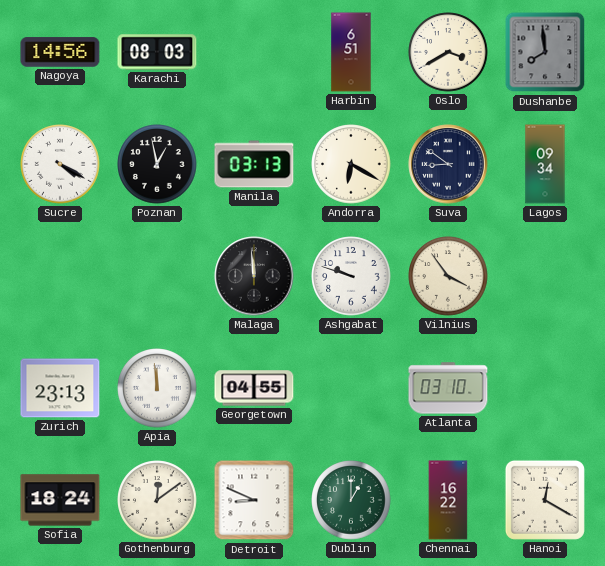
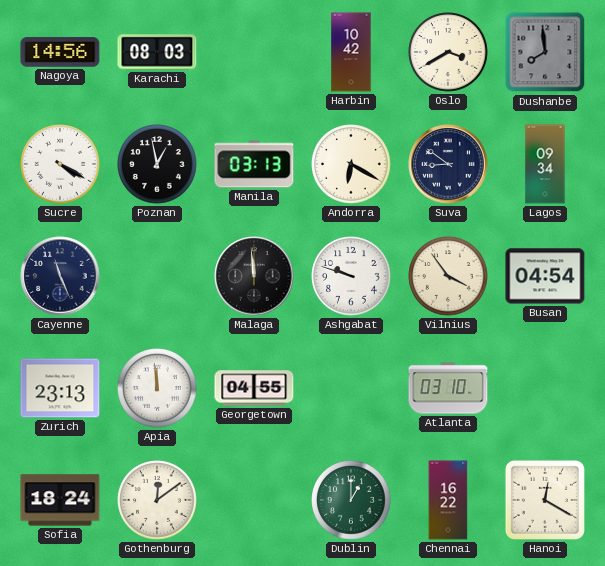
Harbin: 6:51 -> 10:42 (351, 52)
Cayenne: none -> 11:26 (60, 276)
Busan: none -> 04:54 (545, 276)
Detroit: 8:49 -> none (254, 500)
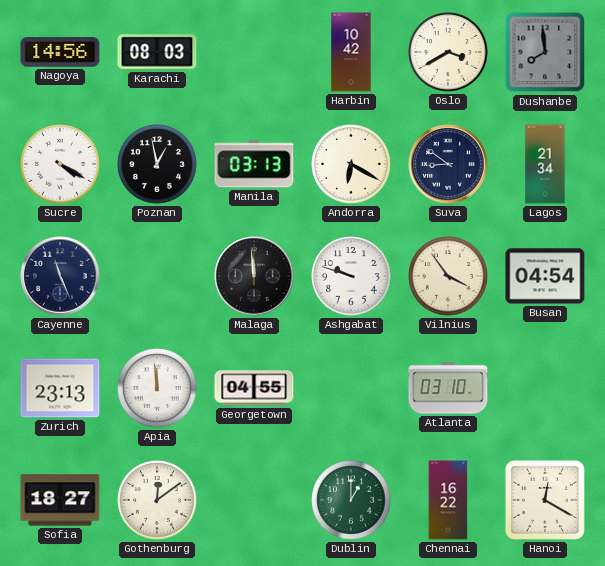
Lagos: 09:34 -> 21:34 (545, 164)
Sofia: 18:24 -> 18:27 (60, 500)
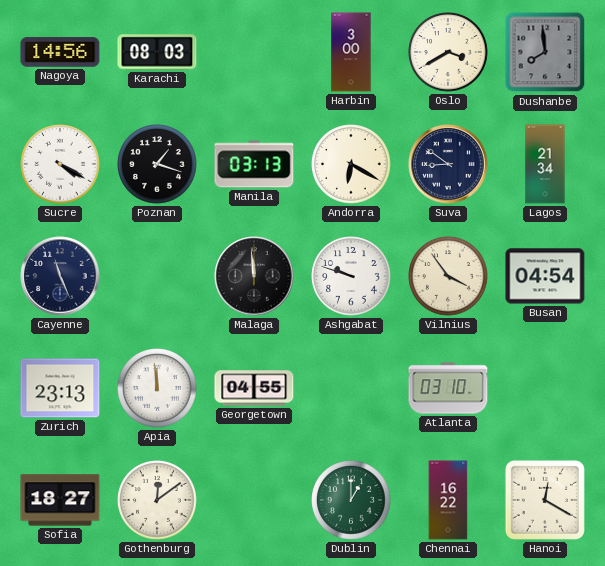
Harbin: 10:42 -> 3:00 (351, 52)
Poznan: 12:58 -> 1:18 (157, 164)
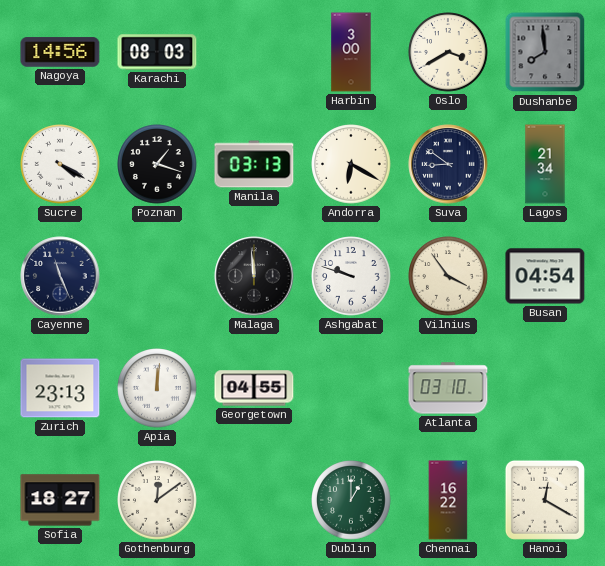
Apia: 11:59 -> 12:01 (157, 388)
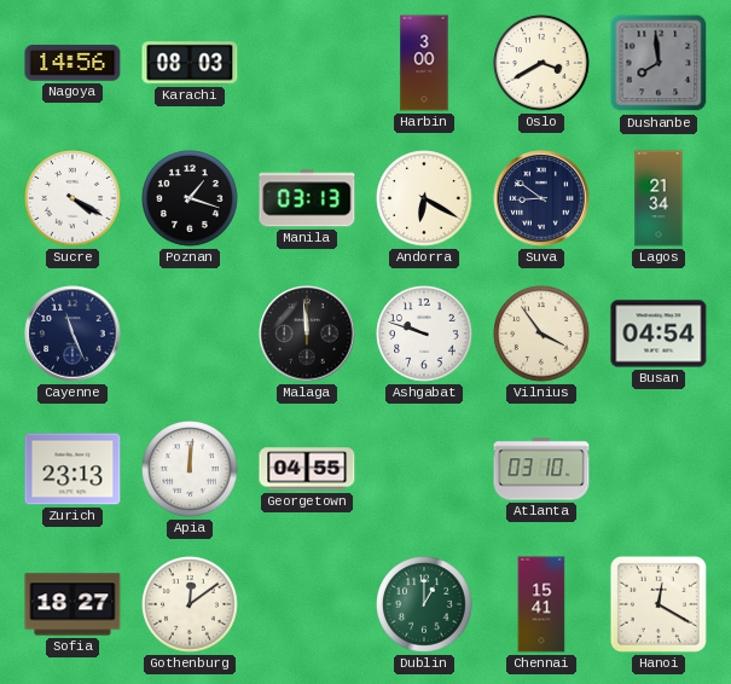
Chennai: 16:22 -> 15:41 (541, 604)
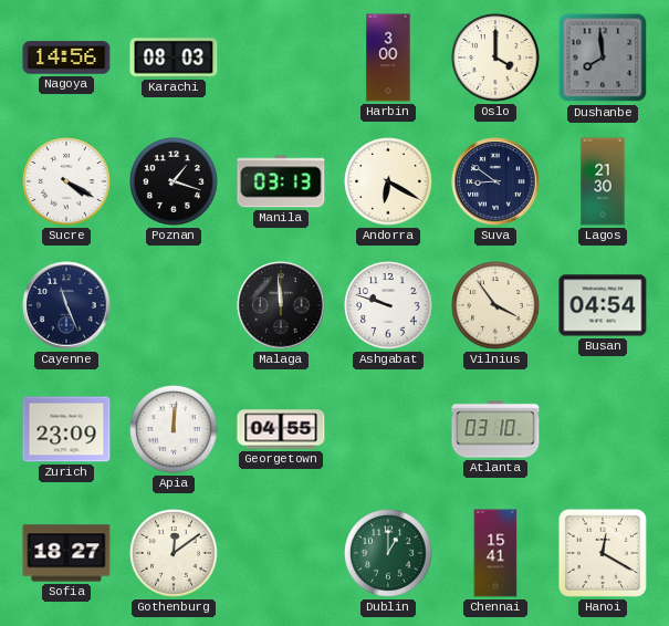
Oslo: 3:40 -> 4:00 (495, 58)
Lagos: 21:34 -> 21:30 (603, 181)
Zurich: 23:13 -> 23:09 (66, 429)
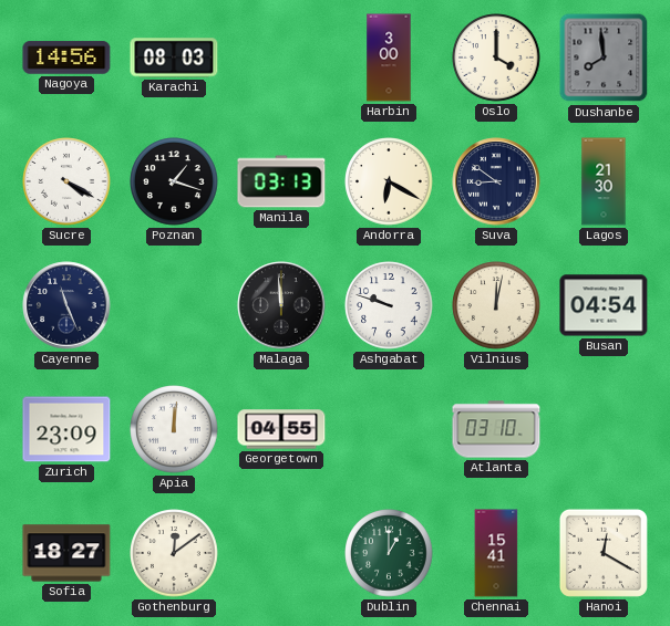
Vilnius: 3:54 -> 12:02 (496, 305)
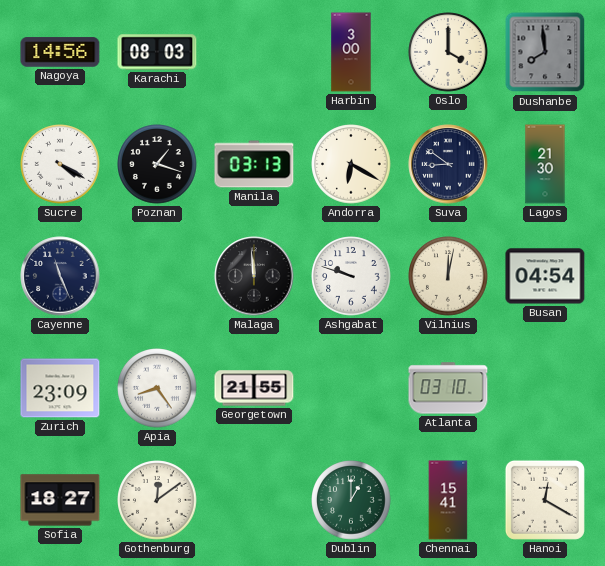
Apia: 12:01 -> 8:24 (157, 388)
Georgetown: 04:55 -> 21:55 (254, 388)
